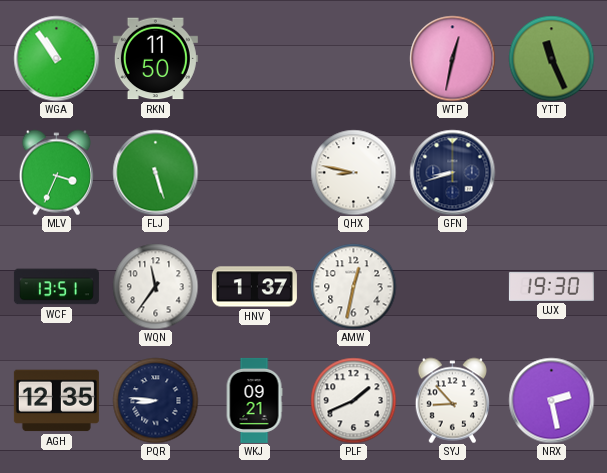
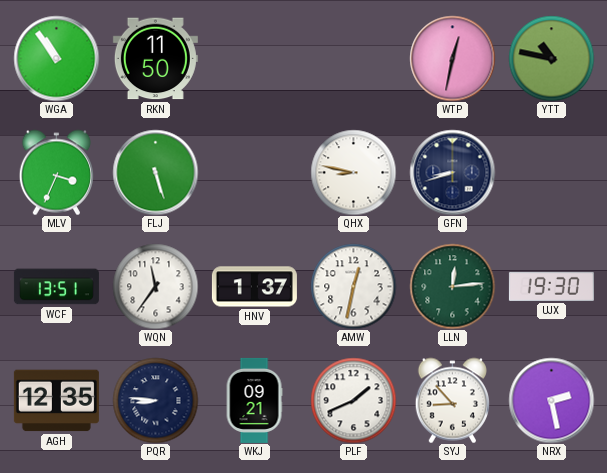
YTT: 11:26 -> 10:47 (551, 58)
LLN: none -> 12:14 (452, 286)
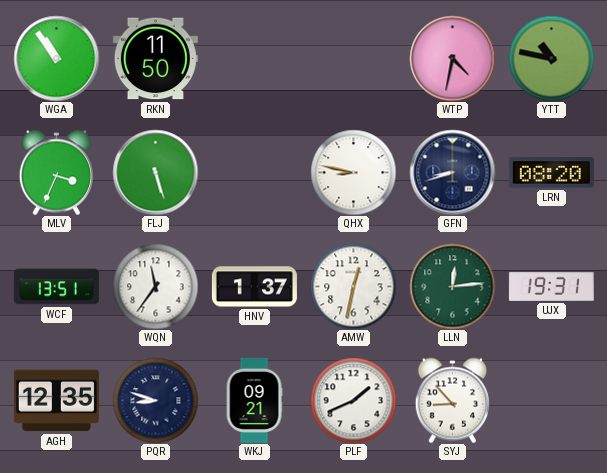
WTP: 12:32 -> 4:32 (452, 58)
LRN: none -> 08:20 (551, 173)
UJX: 19:30 -> 19:31 (551, 286)
PQR: 8:46 -> 8:48 (155, 400)
NRX: 2:28 -> none (551, 400)
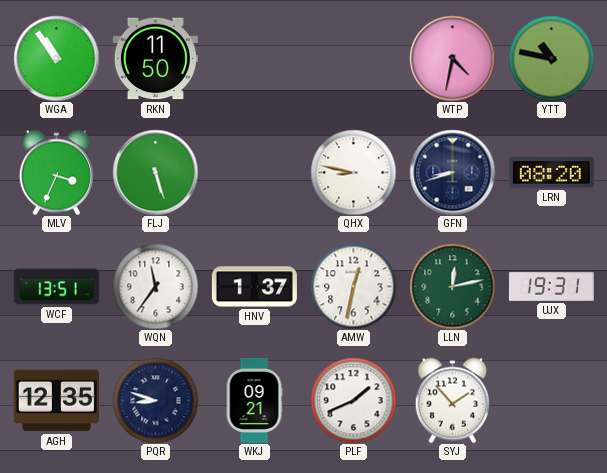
LLN: 12:14 -> 12:13 (452, 286)
SYJ: 8:53 -> 1:53 (452, 400)
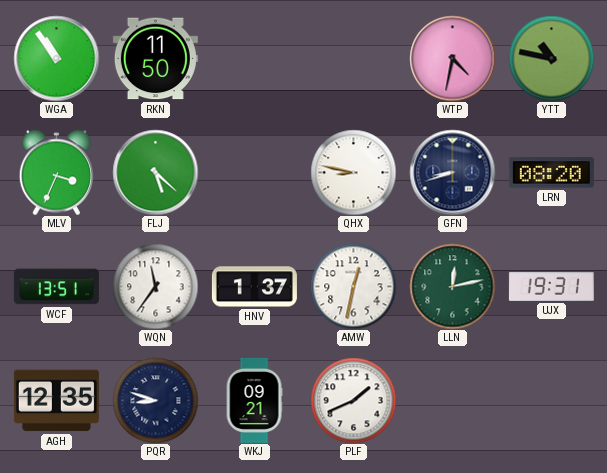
FLJ: 5:27 -> 5:22 (155, 172)
SYJ: 1:53 -> none (452, 400)
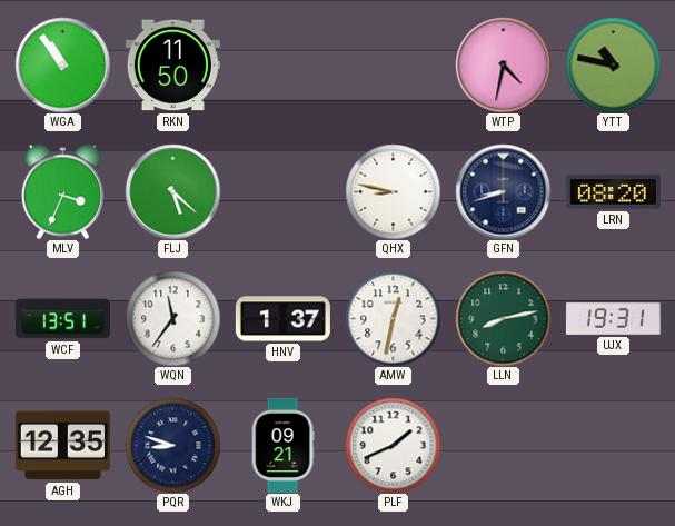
LLN: 12:13 -> 8:13 (503, 318)
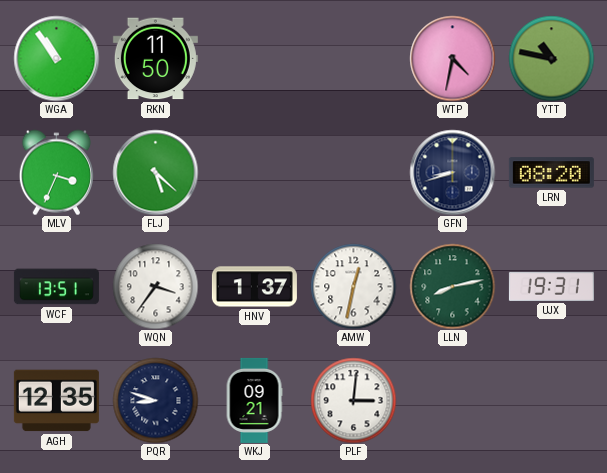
QHX: 8:47 -> none (393, 191)
WQN: 11:36 -> 3:36 (155, 286)
PLF: 1:41 -> 3:01 (353, 400)
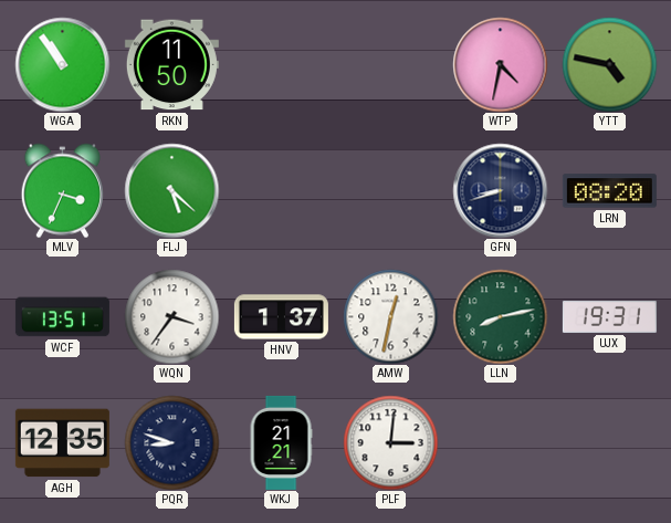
YTT: 10:47 -> 4:47 (609, 64)
WKJ: 09:21 -> 21:21 (281, 442)
